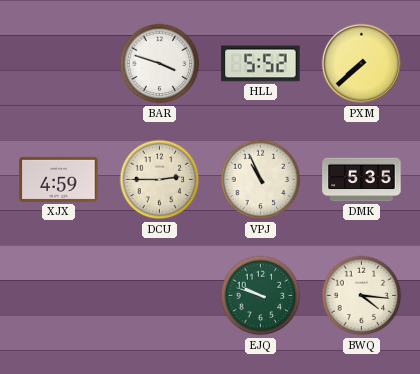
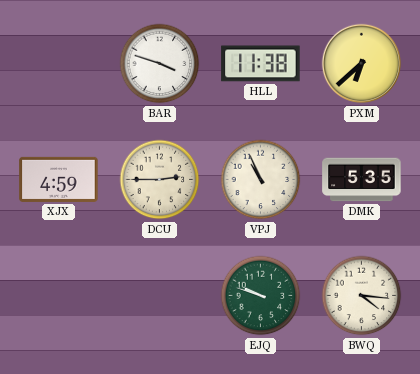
HLL: 5:52 -> 11:38 (261, 64)
PXM: 7:38 -> 6:38 (362, 64)
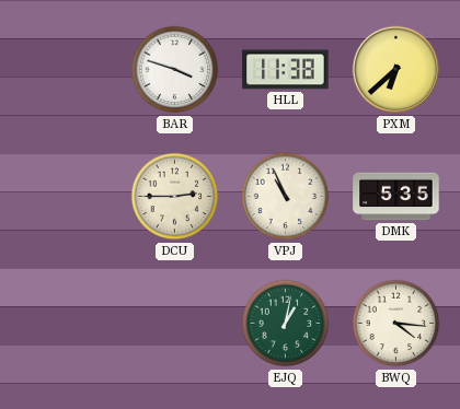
XJX: 4:59 -> none (59, 179)
EJQ: 9:48 -> 1:02 (286, 324)
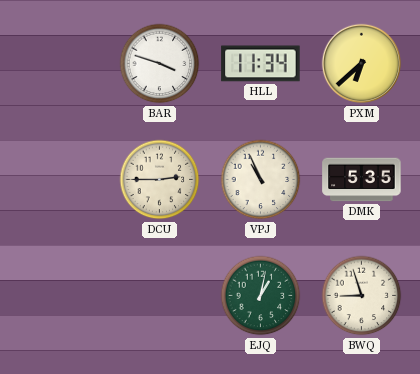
HLL: 11:38 -> 11:34 (261, 64)
BWQ: 4:16 -> 8:57 (362, 296)
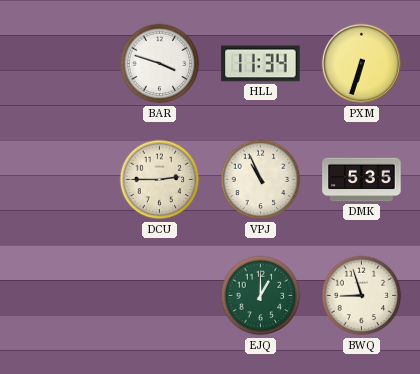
PXM: 6:38 -> 6:33 (362, 64)
EJQ: 1:02 -> 1:00 (261, 296)
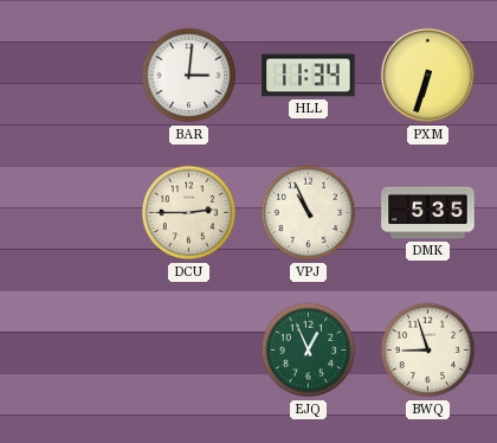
BAR: 3:48 -> 3:01 (189, 76)
EJQ: 1:00 -> 12:56 (309, 351)
